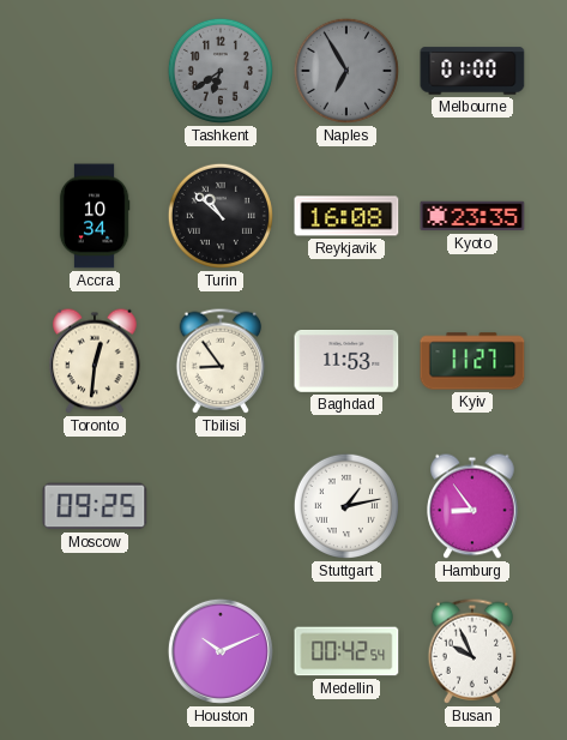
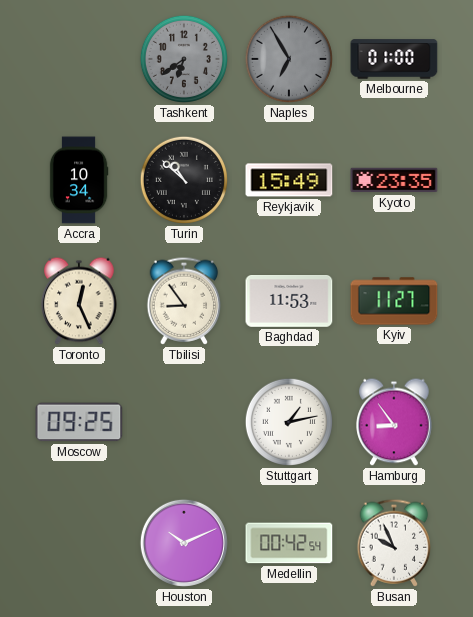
Reykjavik: 16:08 -> 15:49 (289, 180)
Toronto: 12:31 -> 12:26 (79, 301)
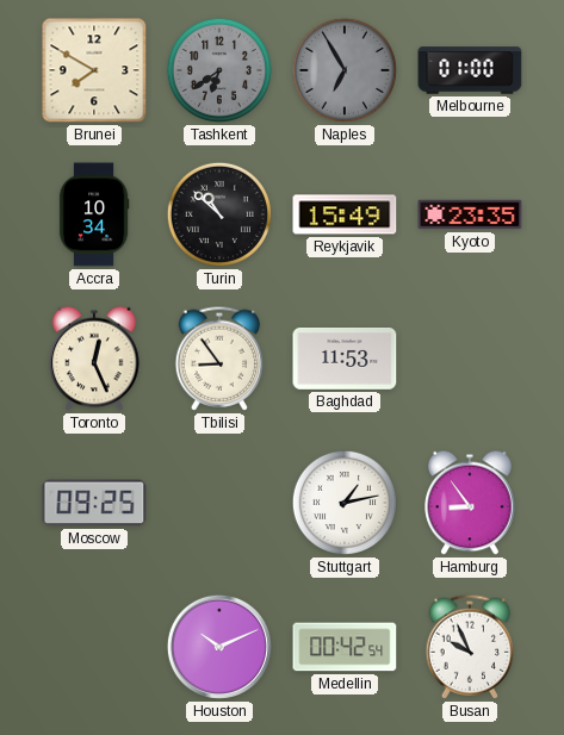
Brunei: none -> 7:50 (94, 70)
Kyiv: 11:27 -> none (394, 301)
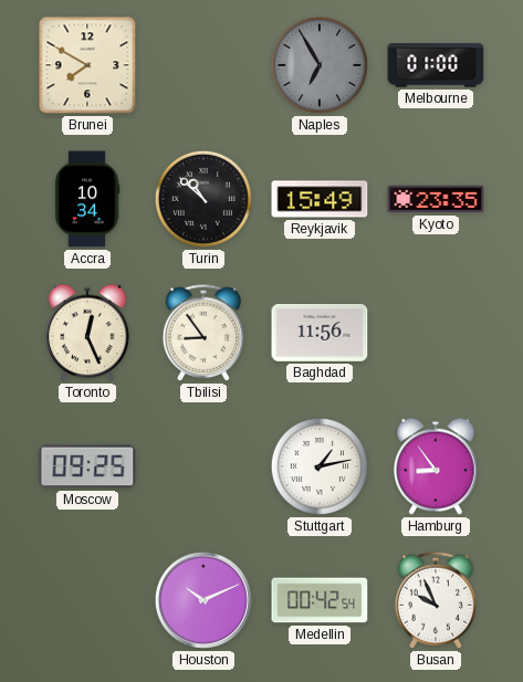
Tashkent: 6:39 -> none (219, 70)
Baghdad: 11:53 -> 11:56 (320, 334)
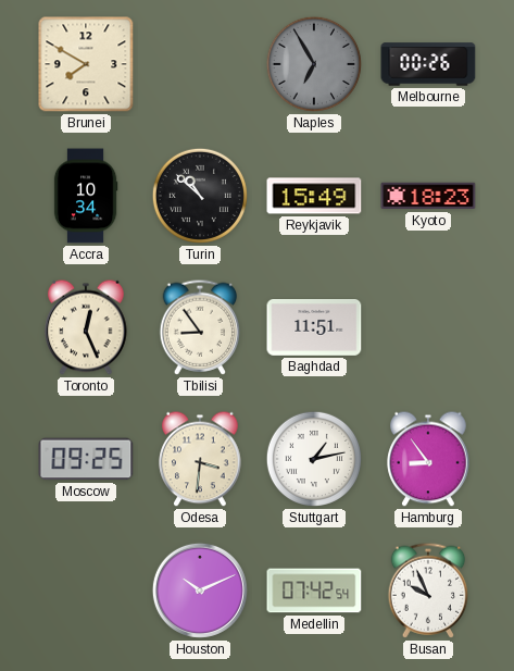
Melbourne: 01:00 -> 00:26 (428, 64)
Kyoto: 23:35 -> 18:23 (428, 196)
Baghdad: 11:56 -> 11:51 (314, 328)
Odesa: none -> 3:31 (200, 459)
Medellin: 00:42 -> 07:42 (314, 591)
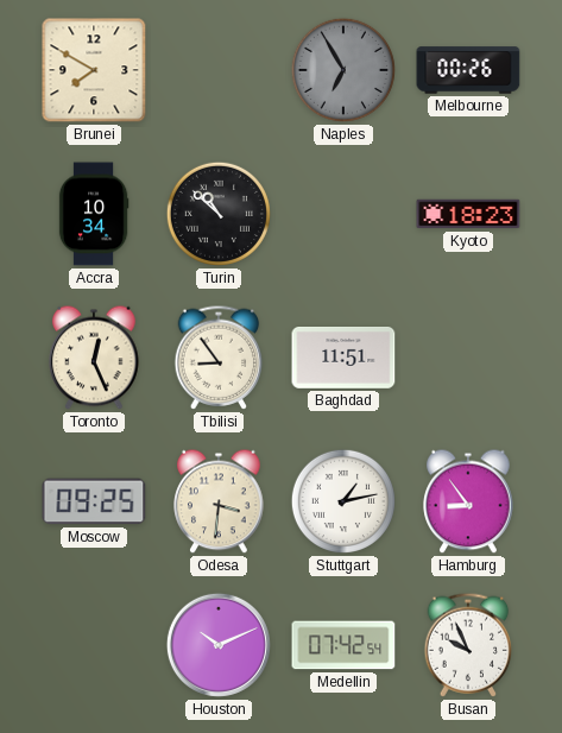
Reykjavik: 15:49 -> none (314, 196)
